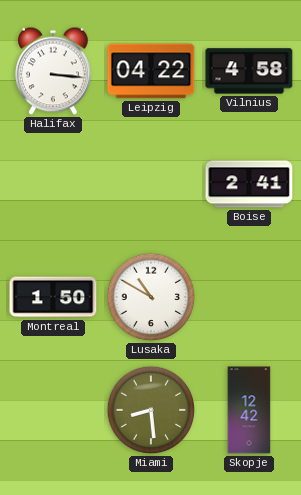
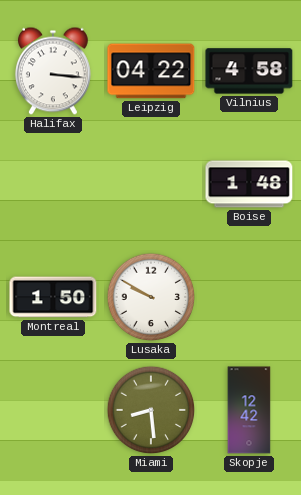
Boise: 2:41 -> 1:48 (249, 184)
Lusaka: 10:50 -> 9:50 (151, 297)
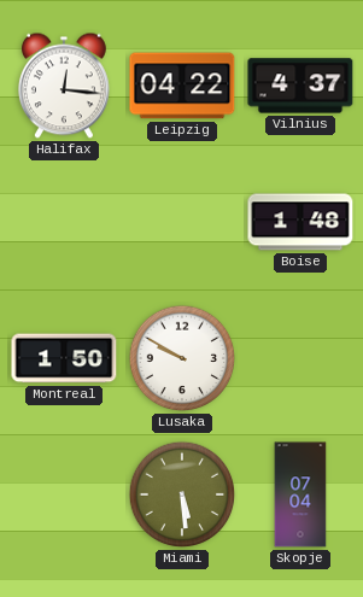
Halifax: 3:16 -> 12:16 (64, 86)
Vilnius: 4:58 -> 4:37 (300, 86)
Miami: 8:29 -> 5:29 (182, 494)
Skopje: 12:42 -> 07:04 (300, 494)
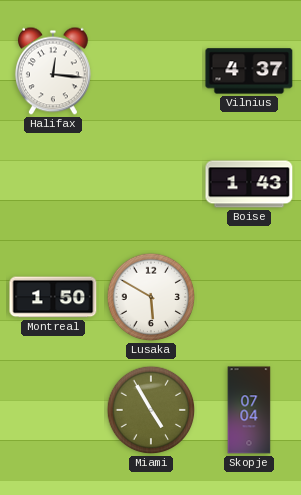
Leipzig: 04:22 -> none (182, 86)
Boise: 1:48 -> 1:43 (249, 184)
Lusaka: 9:50 -> 5:50 (151, 297)
Miami: 5:29 -> 4:55 (151, 410)
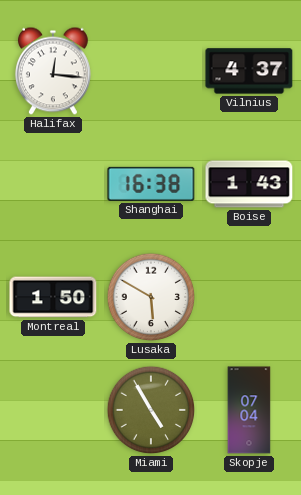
Shanghai: none -> 16:38 (151, 184)
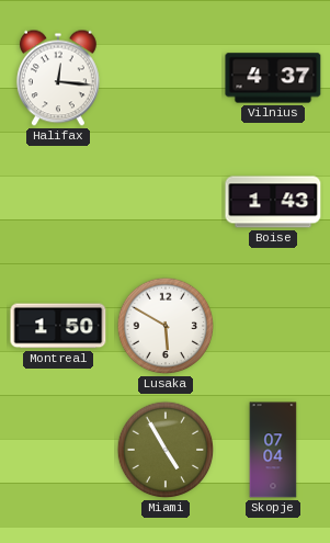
Shanghai: 16:38 -> none (151, 184)
